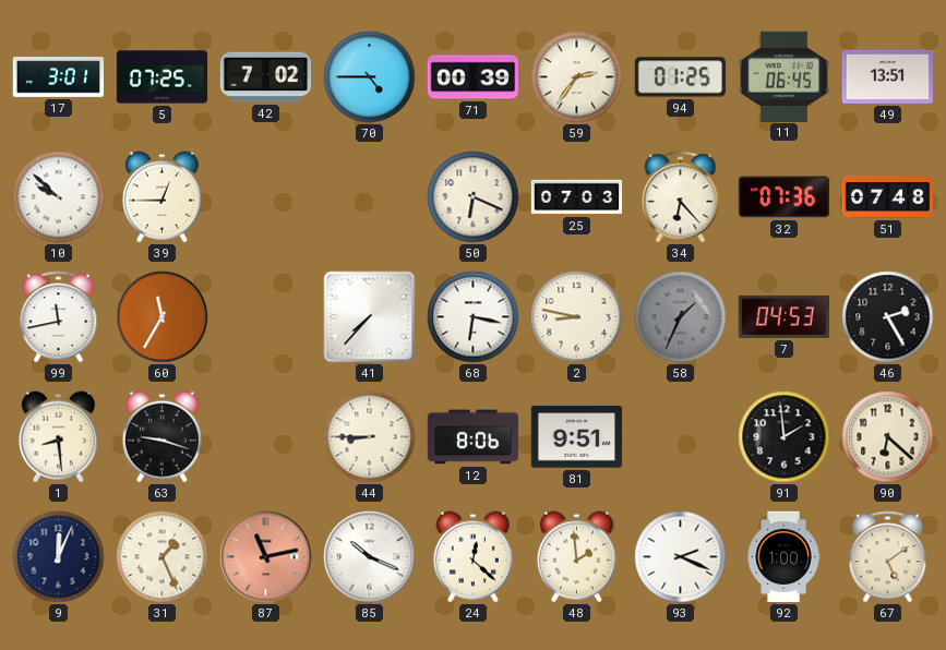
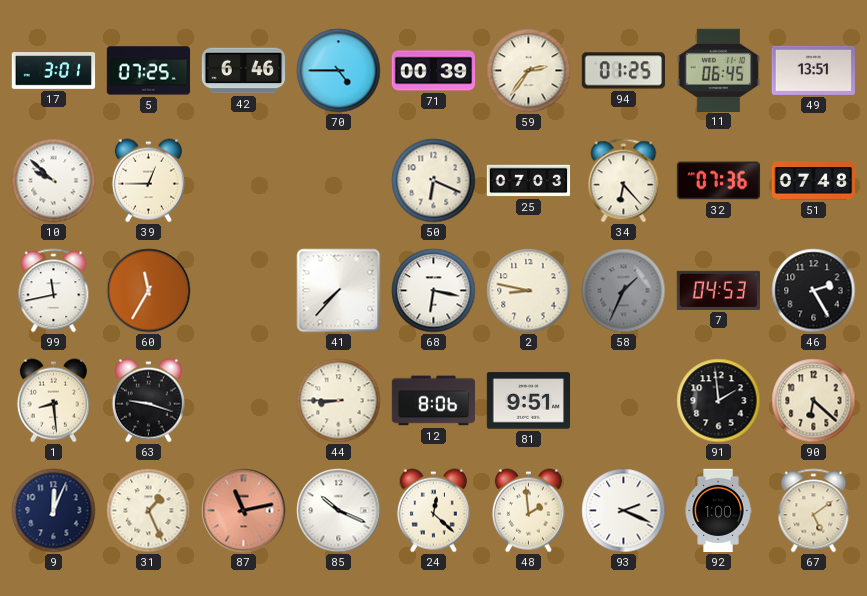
42: 7:02 -> 6:46 (244, 71)
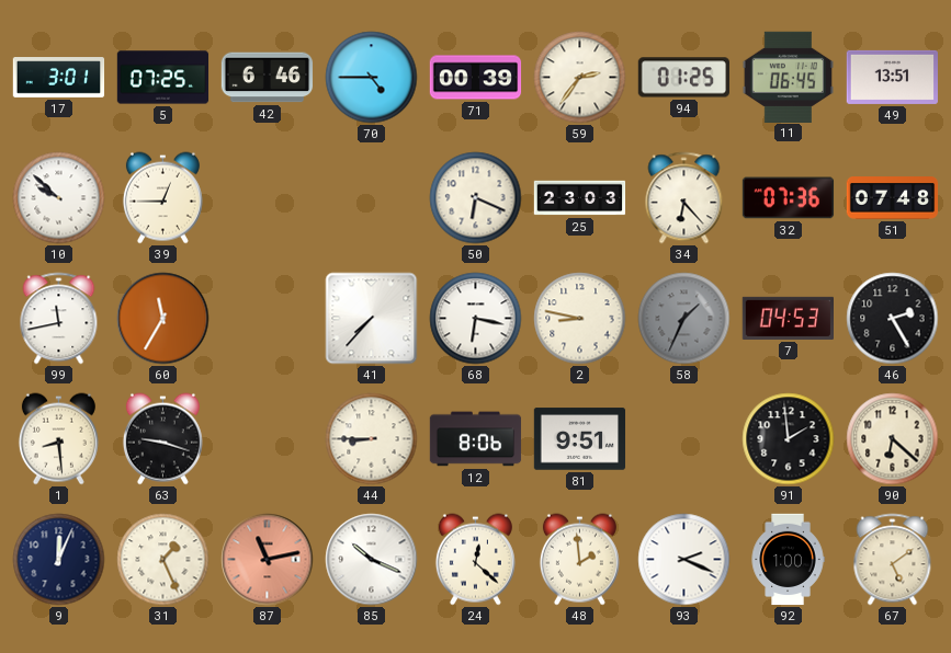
25: 07:03 -> 23:03 (580, 198)
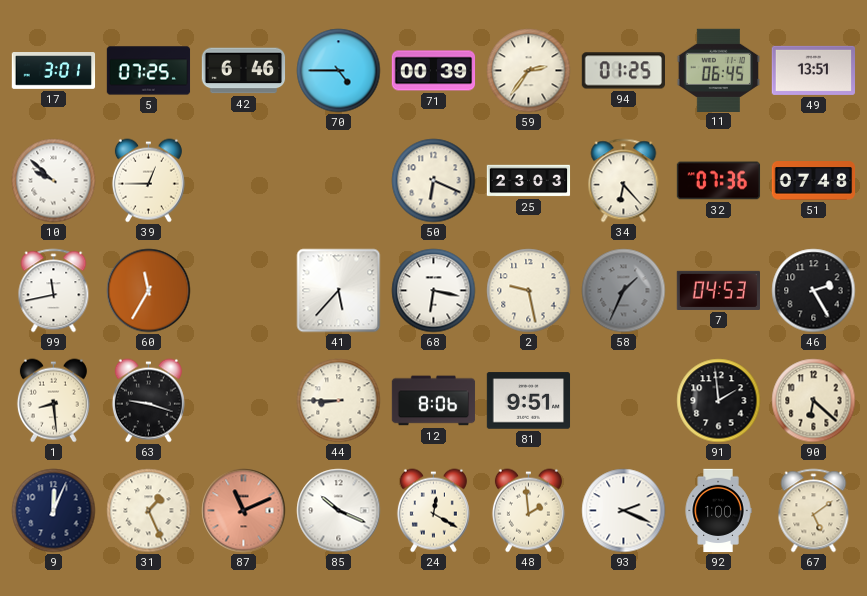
41: 7:37 -> 5:37 (339, 291)
2: 8:47 -> 9:28 (529, 291)
87: 11:13 -> 11:11 (244, 511)
24: 12:22 -> 12:20 (433, 511)
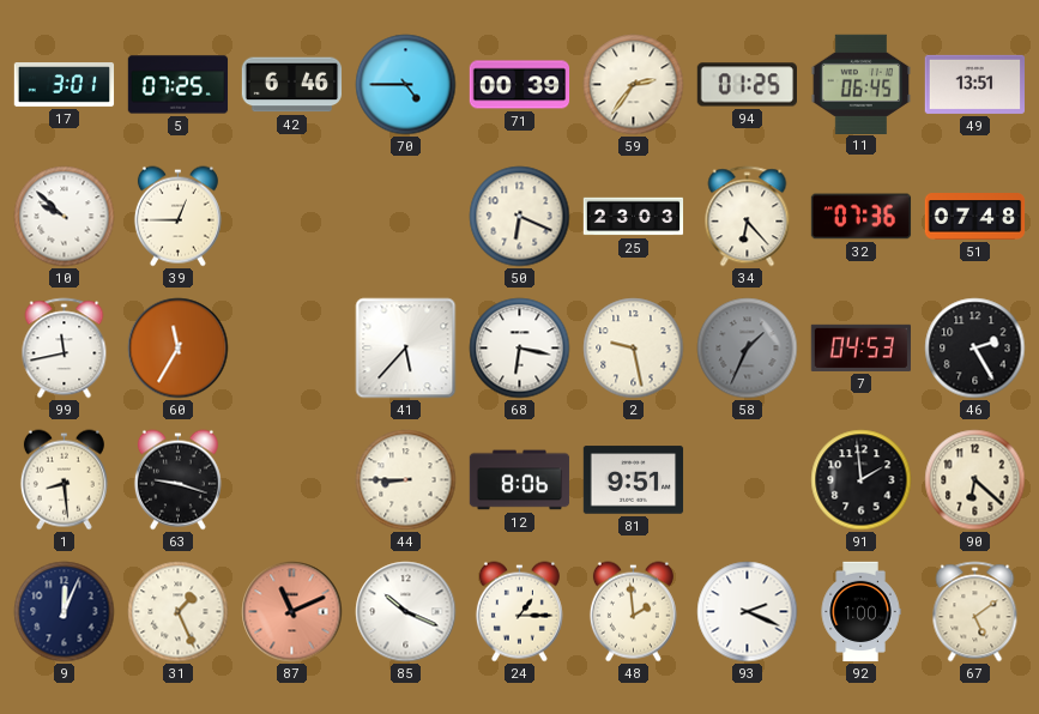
24: 12:20 -> 1:15 (519, 612)
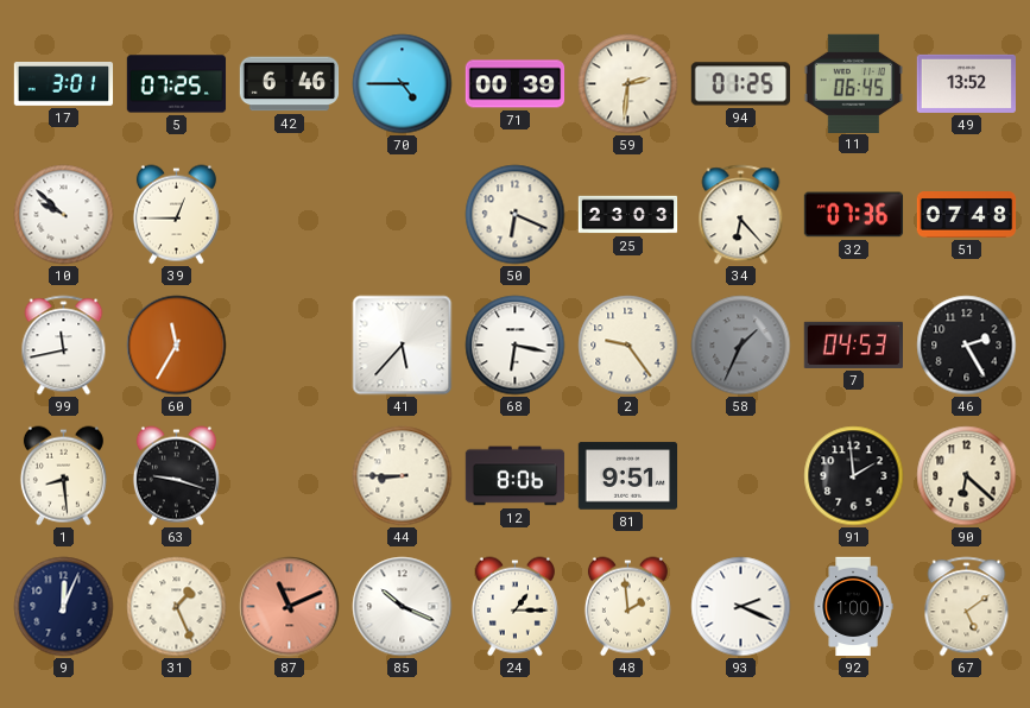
59: 2:36 -> 2:31 (628, 84)
49: 13:51 -> 13:52 (966, 83)
2: 9:28 -> 9:24 (628, 346)
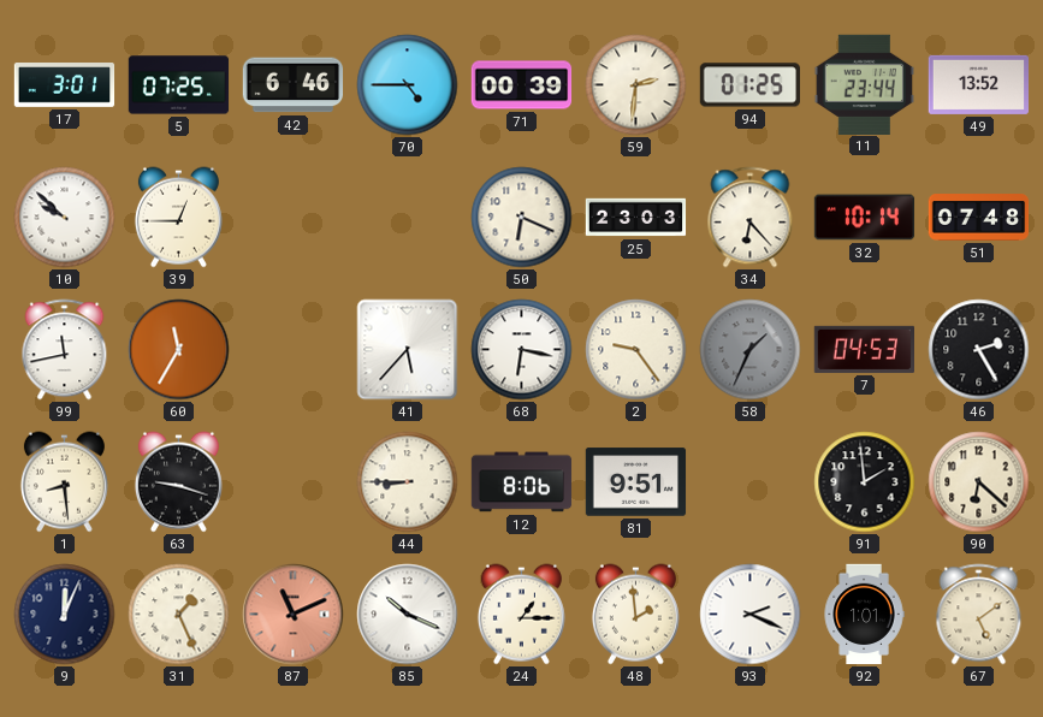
11: 06:45 -> 23:44 (864, 84)
32: 07:36 -> 10:14 (865, 218)
92: 1:00 -> 1:01 (864, 615)
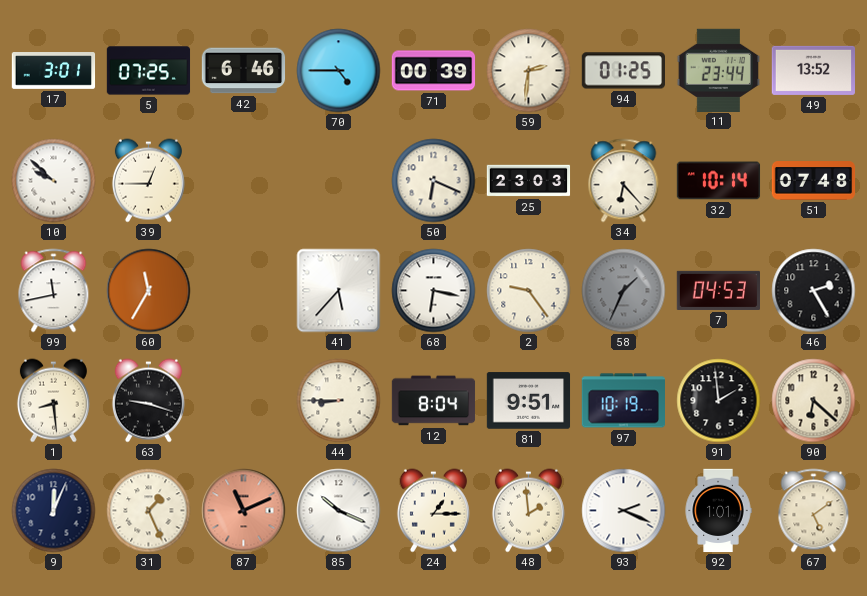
12: 8:06 -> 8:04 (434, 401)
97: none -> 10:19 (623, 401)
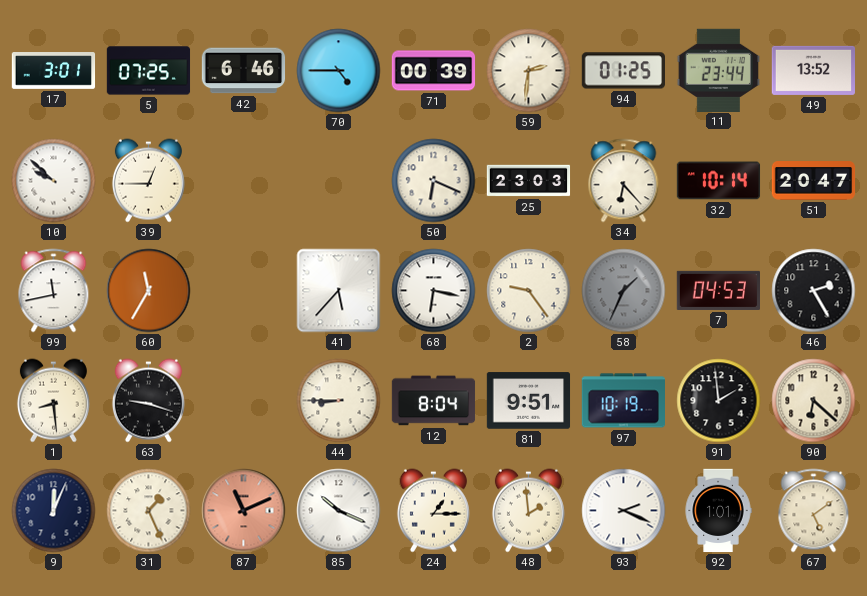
51: 07:48 -> 20:47 (814, 181)
